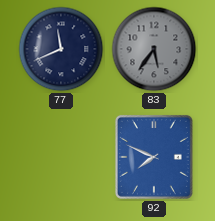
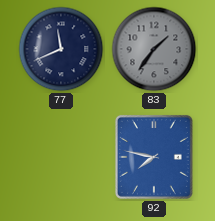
83: 5:36 -> 1:36 (154, 49)
92: 7:49 -> 7:47 (154, 157)
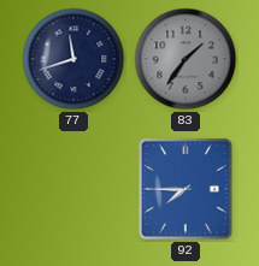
77: 11:41 -> 11:42 (73, 59)
92: 7:47 -> 7:45 (186, 189)
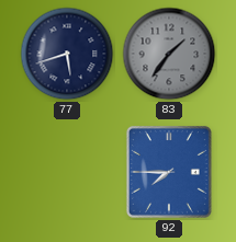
77: 11:42 -> 5:42 (67, 54)
